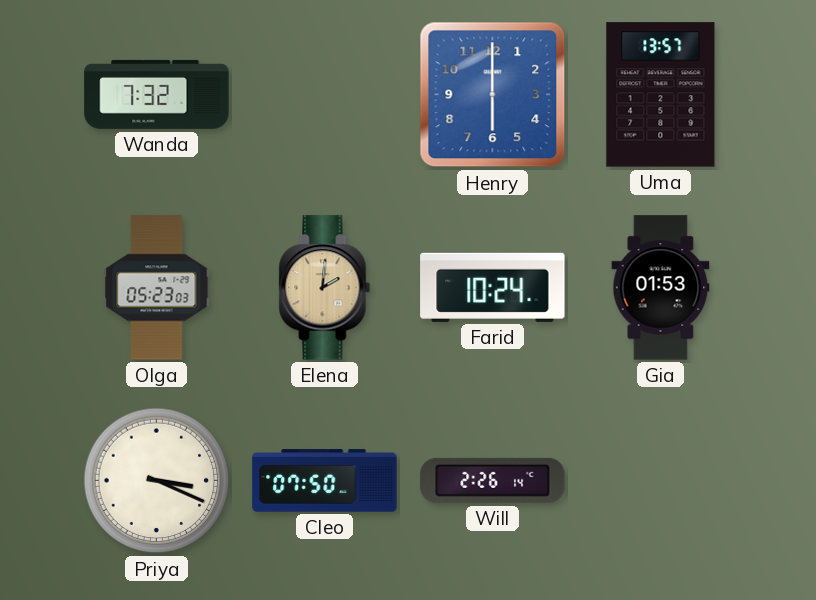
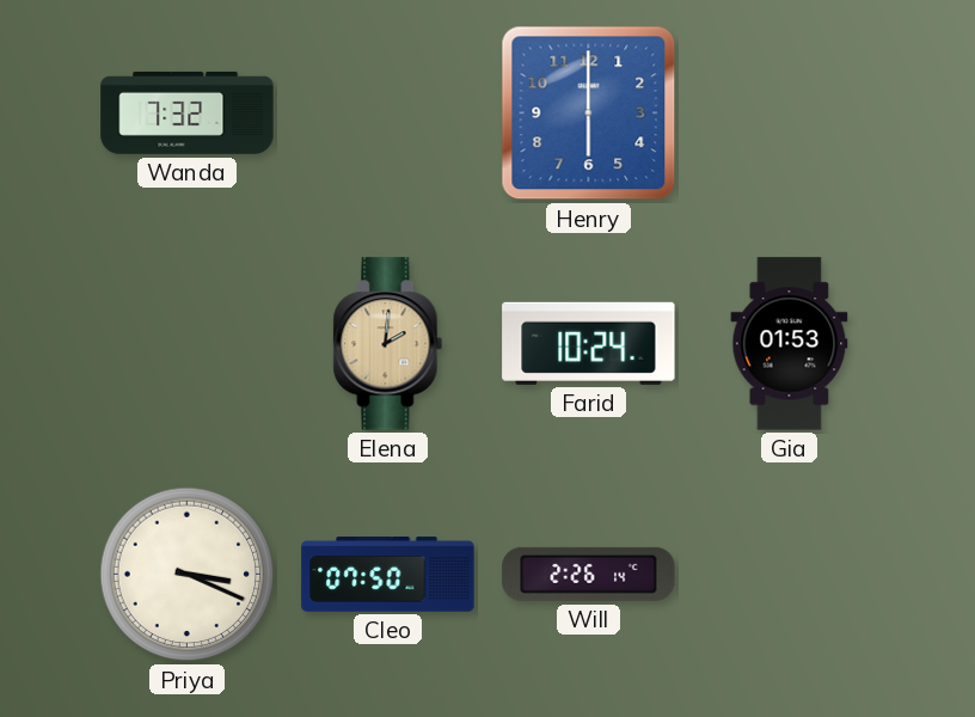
Uma: 13:57 -> none (661, 95)
Olga: 05:23 -> none (157, 288)
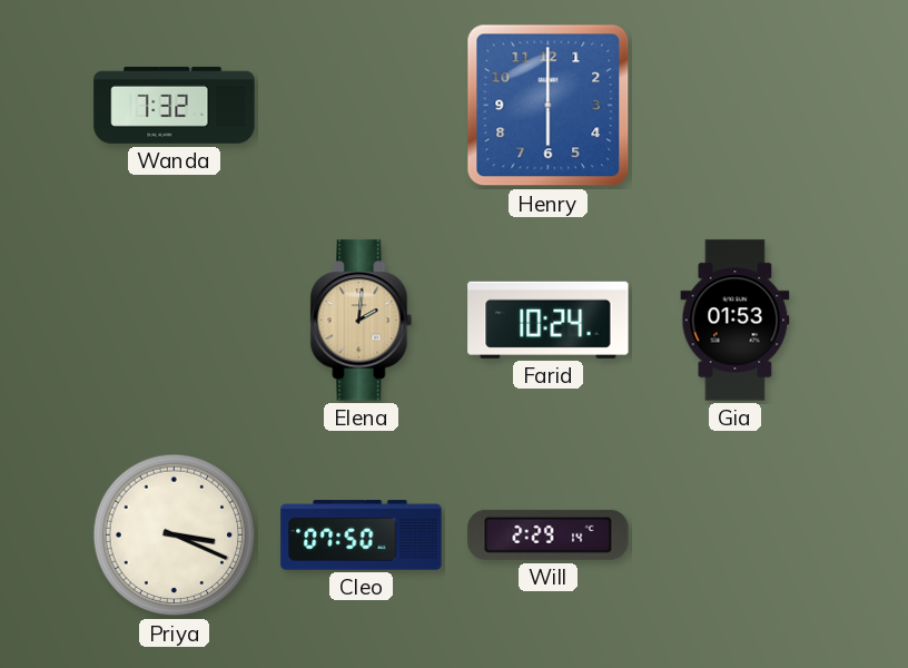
Will: 2:26 -> 2:29 (549, 534)
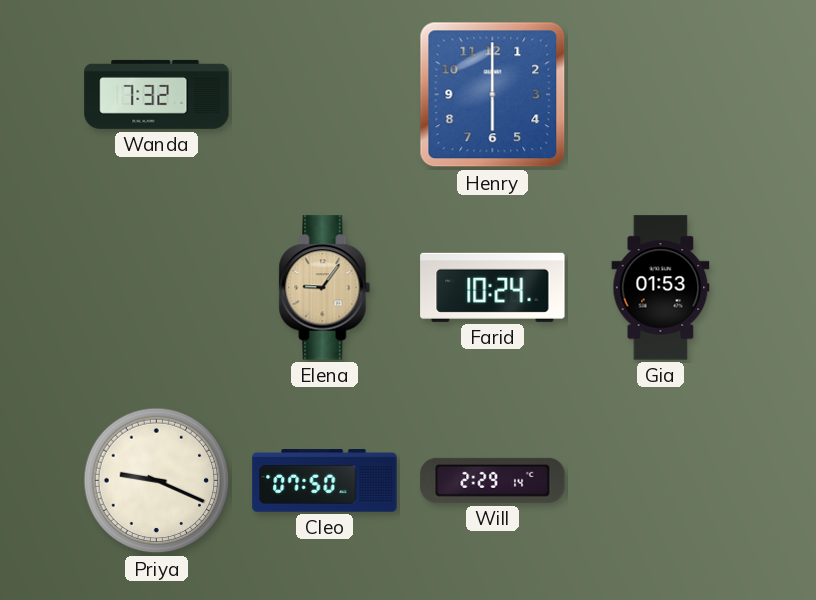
Elena: 2:01 -> 9:06 (325, 288)
Priya: 3:19 -> 9:19 (157, 481)
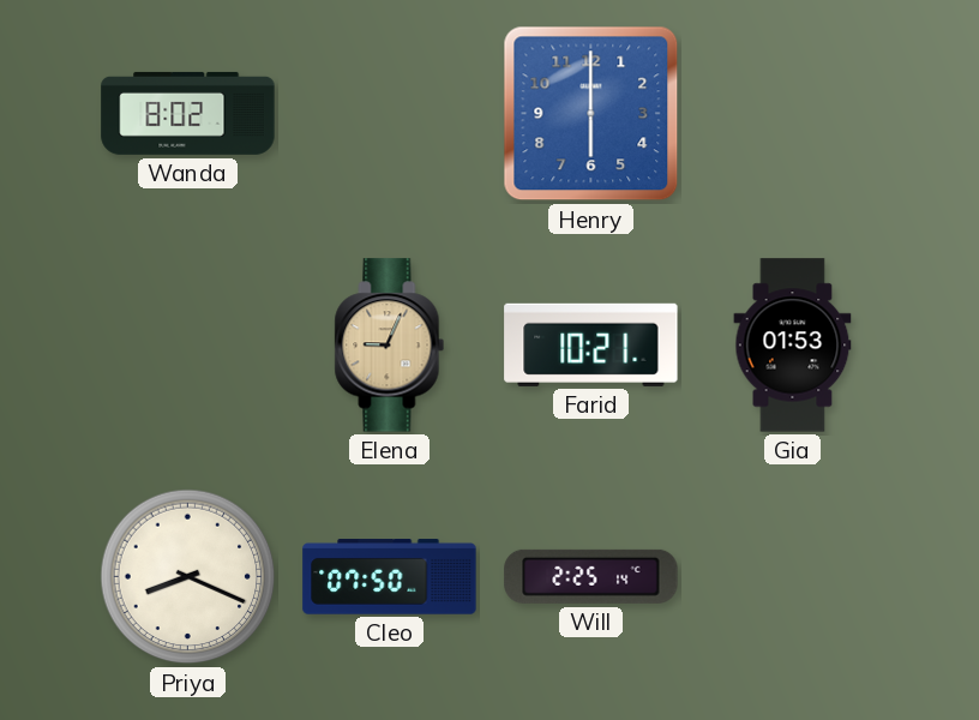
Wanda: 7:32 -> 8:02 (188, 113)
Elena: 9:06 -> 9:04 (390, 346)
Farid: 10:24 -> 10:21 (591, 344)
Priya: 9:19 -> 8:19 (188, 577)
Will: 2:29 -> 2:25 (591, 576)
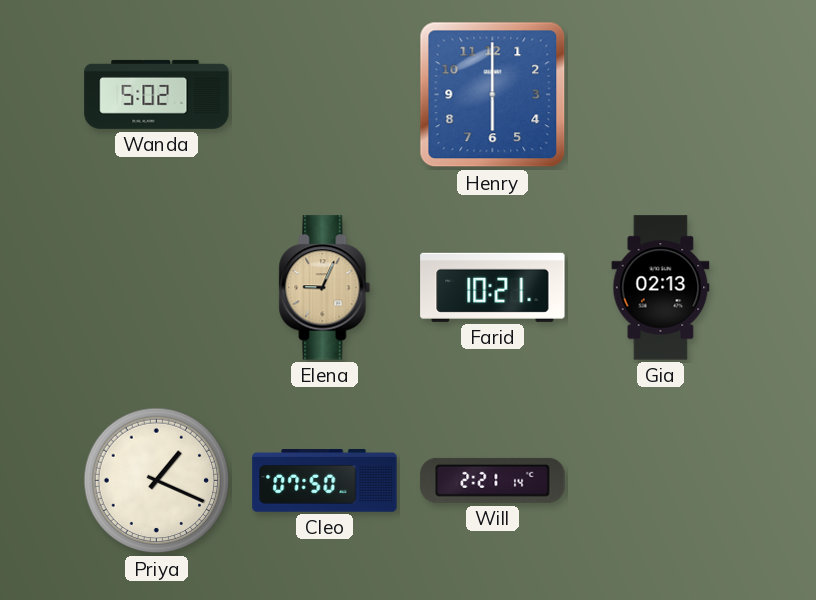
Wanda: 8:02 -> 5:02 (157, 94)
Gia: 01:53 -> 02:13 (661, 288)
Priya: 8:19 -> 1:19 (157, 481)
Will: 2:25 -> 2:21 (493, 480)
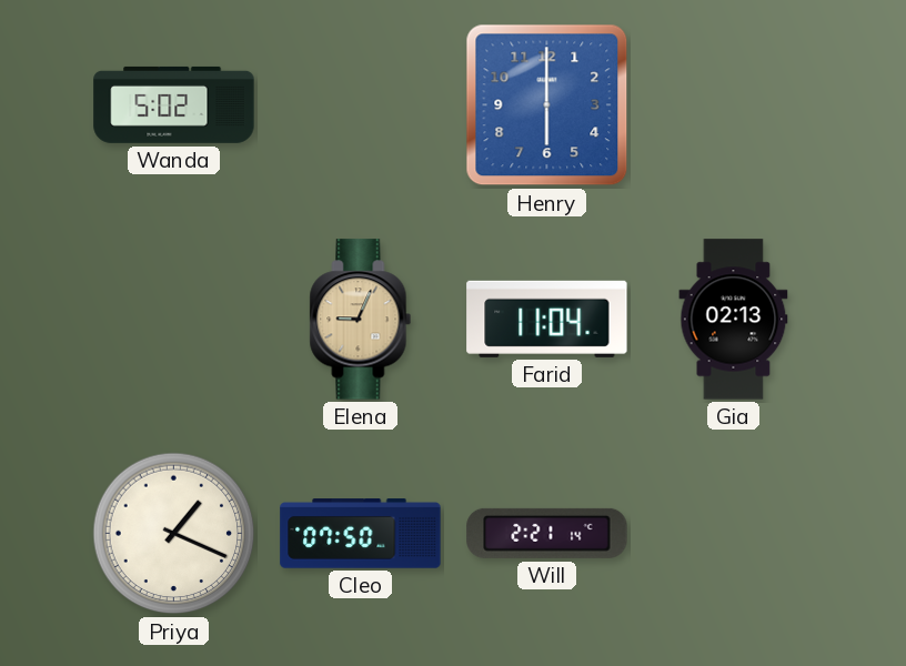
Farid: 10:21 -> 11:04 (547, 319)
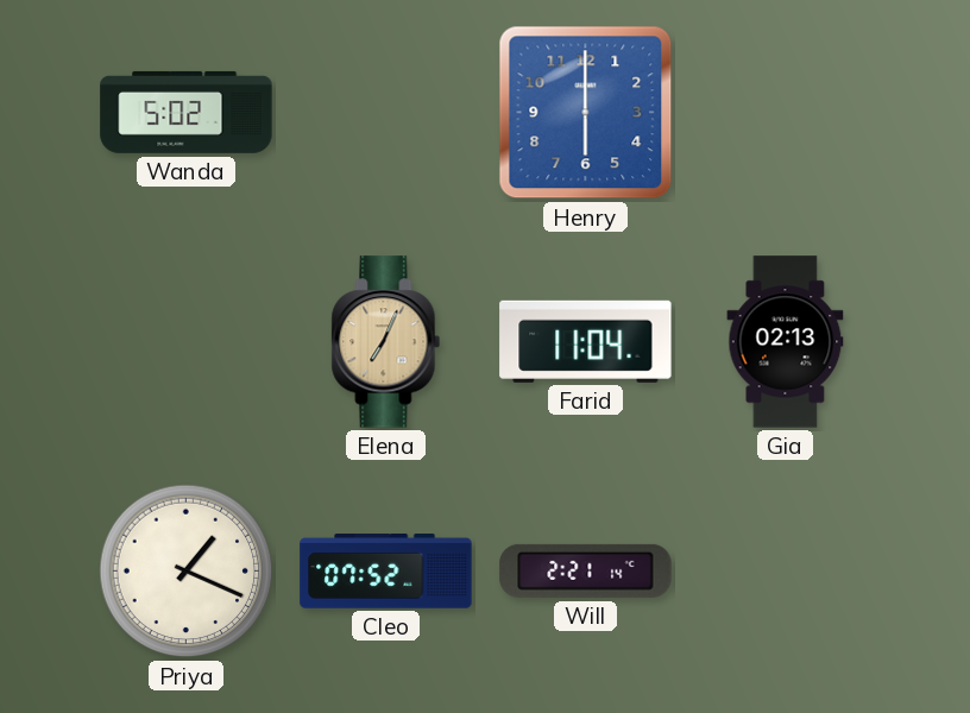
Elena: 9:04 -> 7:04 (386, 342)
Cleo: 07:50 -> 07:52 (386, 572)
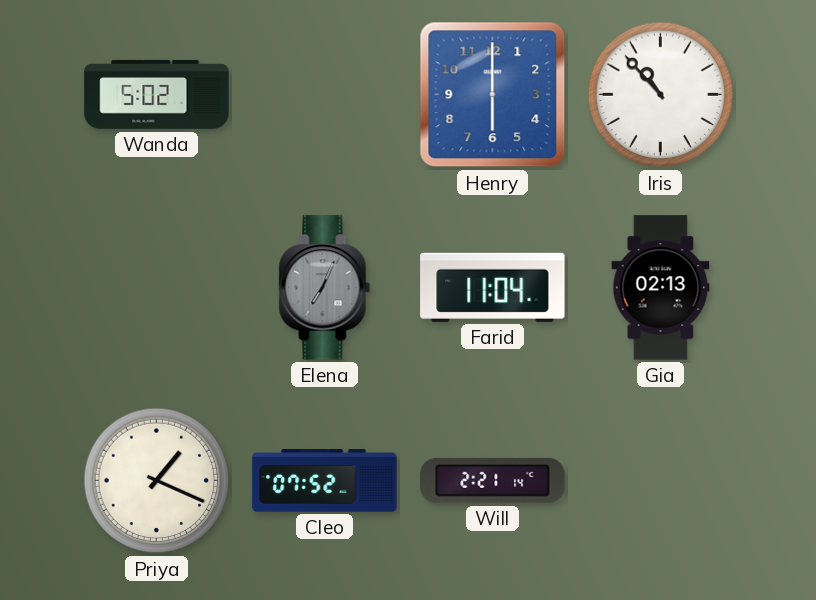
Iris: none -> 10:53 (661, 95)
Elena dial: champagne -> grey (325, 288)
